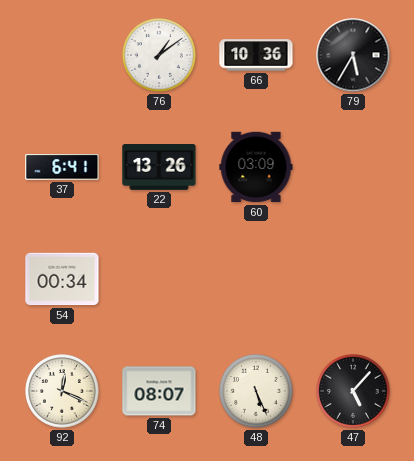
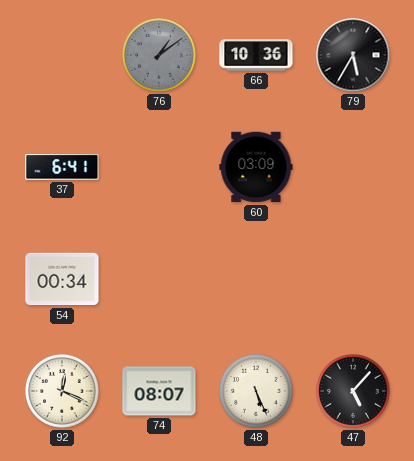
76 dial: white -> grey (160, 56)
22: 13:26 -> none (159, 168)
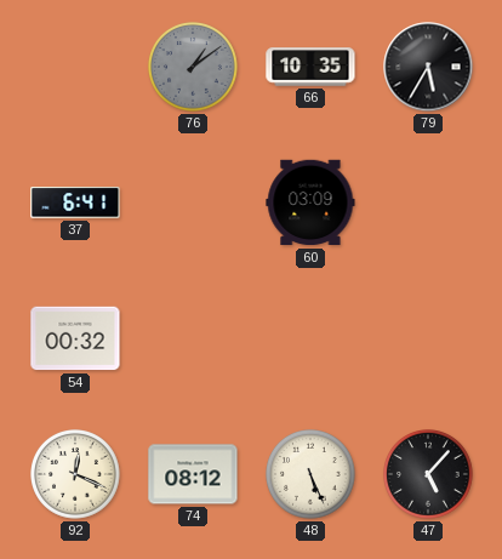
66: 10:36 -> 10:35 (310, 67)
54: 00:34 -> 00:32 (75, 338)
74: 08:07 -> 08:12 (193, 474)
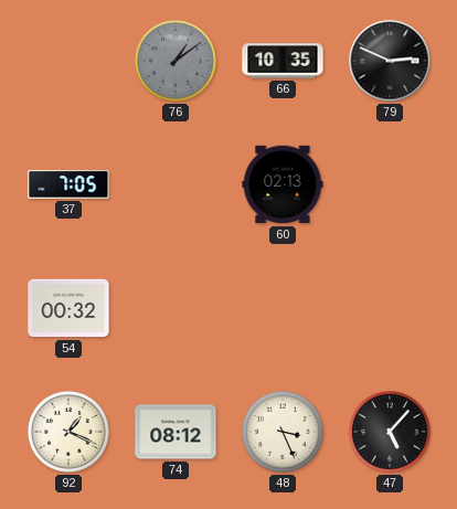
79: 5:35 -> 2:49 (390, 61)
37: 6:41 -> 7:05 (68, 184)
60: 03:09 -> 02:13 (283, 184)
92: 12:19 -> 1:19 (70, 433)
48: 5:26 -> 3:26 (284, 433)
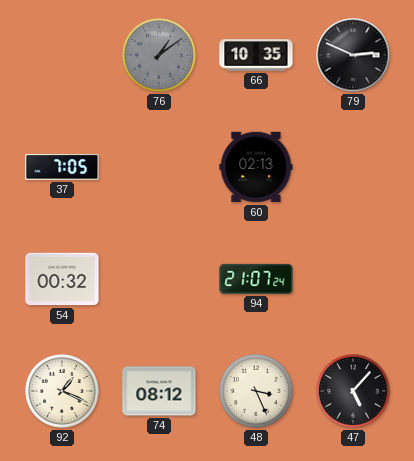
94: none -> 21:07 (256, 279)
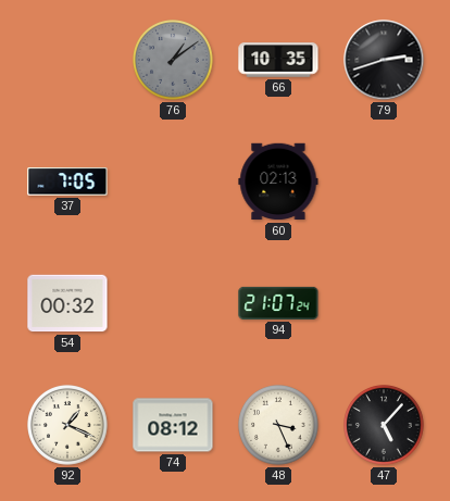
79: 2:49 -> 2:42 (384, 60)
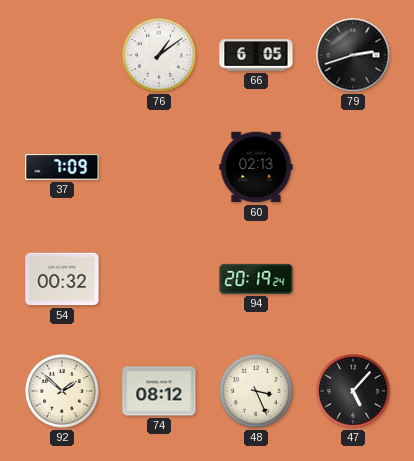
76 dial: grey -> white (160, 56)
66: 10:35 -> 6:05 (256, 55)
37: 7:05 -> 7:09 (62, 167)
94: 21:07 -> 20:19 (256, 279)
92: 1:19 -> 1:52 (63, 392)
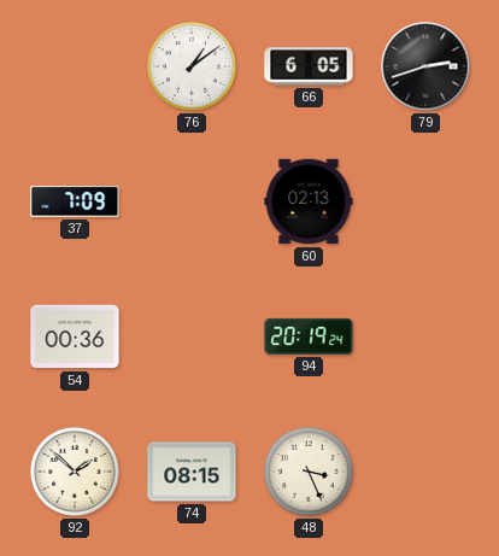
54: 00:32 -> 00:36 (75, 336)
74: 08:12 -> 08:15 (192, 472)
47: 5:07 -> none (354, 392)
